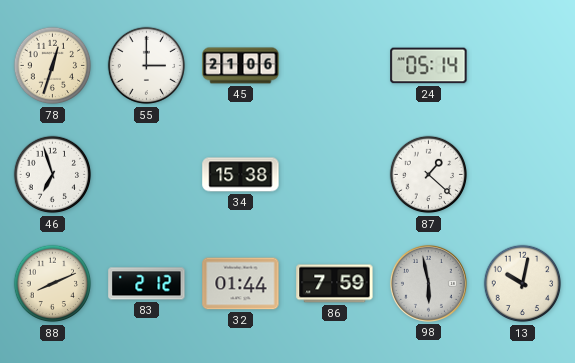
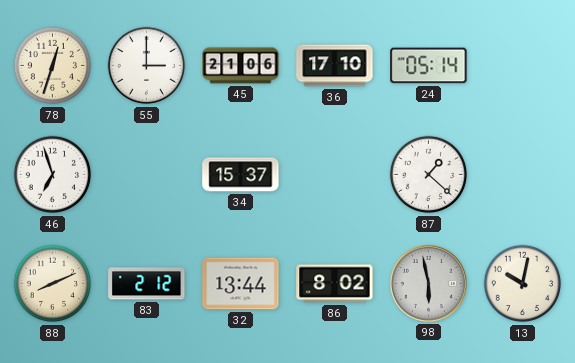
36: none -> 17:10 (335, 66)
34: 15:38 -> 15:37 (241, 175)
32: 01:44 -> 13:44 (241, 284)
86: 7:59 -> 8:02 (335, 284)
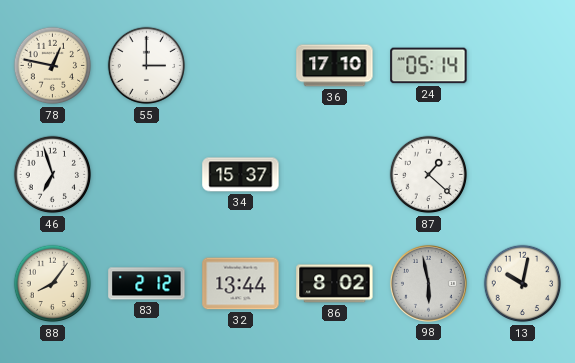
78: 12:33 -> 12:47 (53, 66)
45: 21:06 -> none (241, 66)
88: 8:11 -> 8:06 (53, 284)
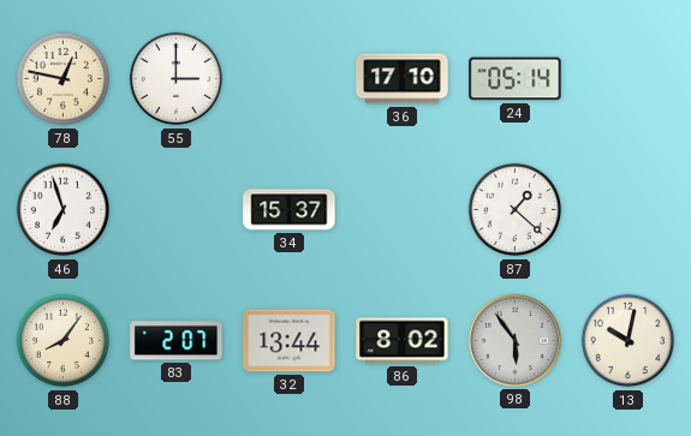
83: 2:12 -> 2:07 (177, 341)
98: 5:58 -> 5:54 (514, 340)
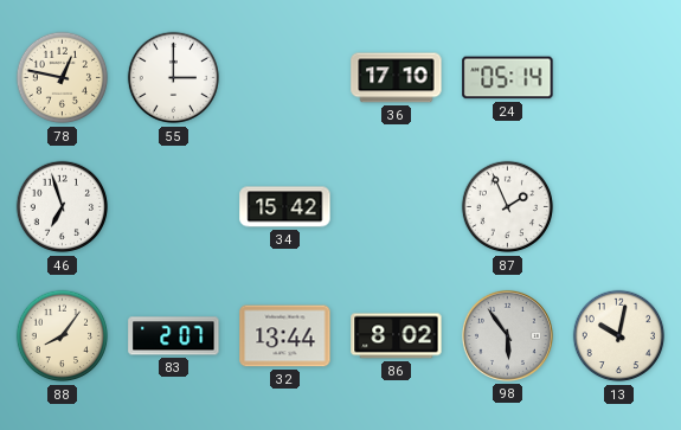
34: 15:37 -> 15:42 (285, 207)
87: 1:22 -> 1:56 (508, 207)
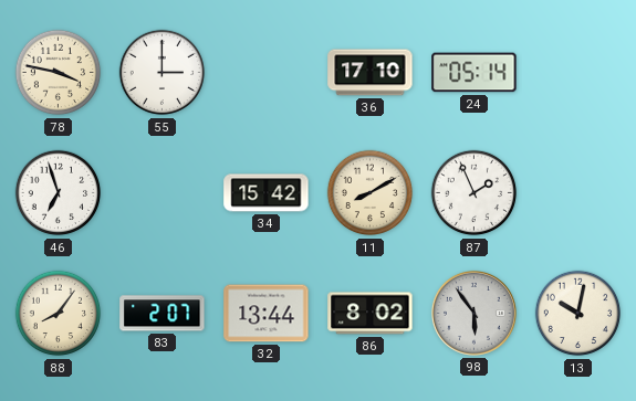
78: 12:47 -> 3:47 (59, 73)
11: none -> 8:10 (371, 193)
